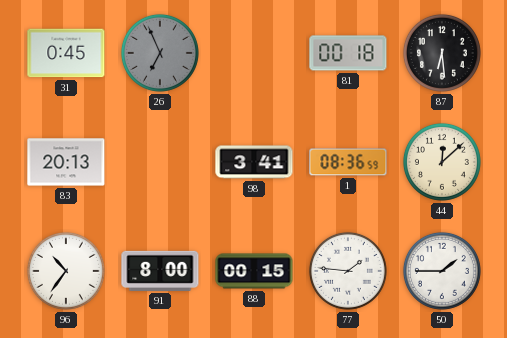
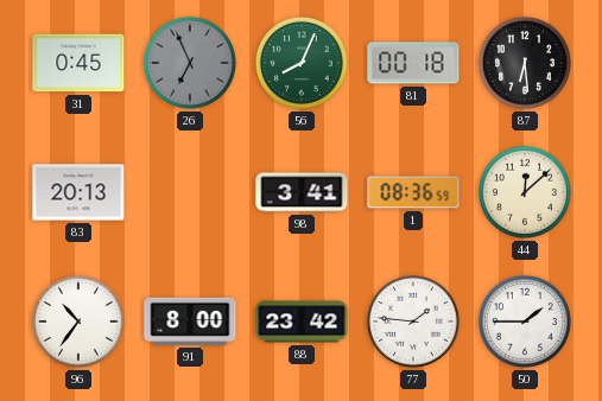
56: none -> 8:04 (302, 63)
88: 00:15 -> 23:42 (302, 322)
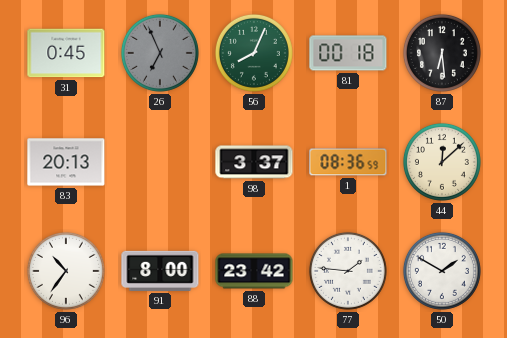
98: 3:41 -> 3:37 (254, 162)
50: 1:45 -> 1:50 (442, 271)
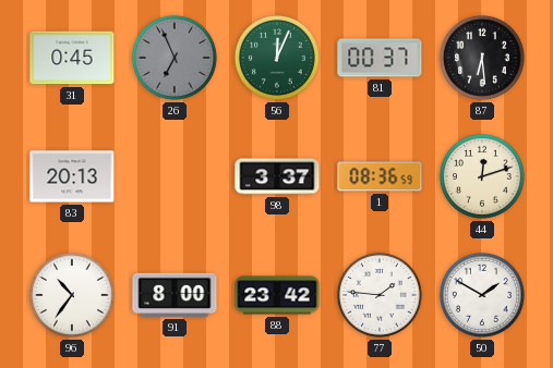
56: 8:04 -> 12:04 (277, 58)
81: 00:18 -> 00:37 (380, 58)
44: 12:08 -> 12:12 (482, 176)
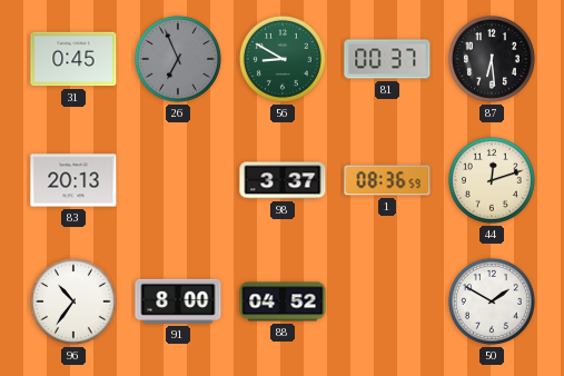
56: 12:04 -> 8:50 (283, 59)
88: 23:42 -> 04:52 (283, 301)
77: 1:46 -> none (380, 295)
